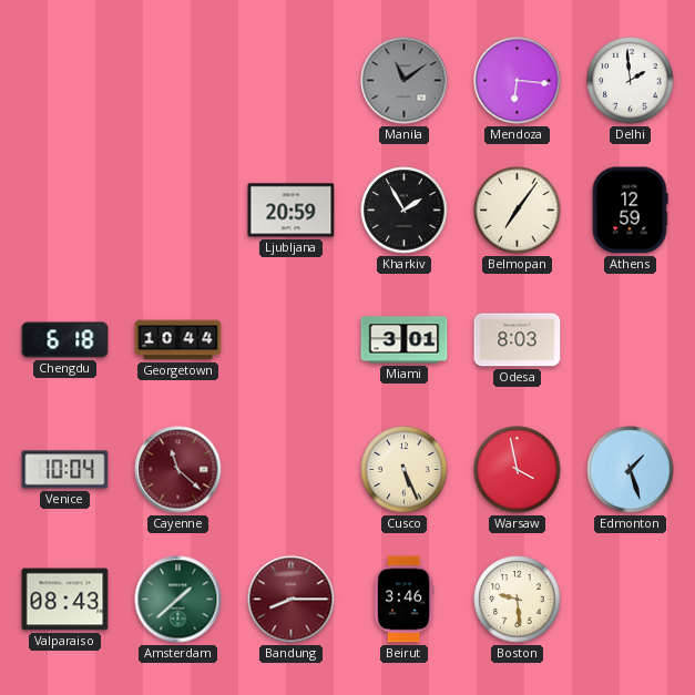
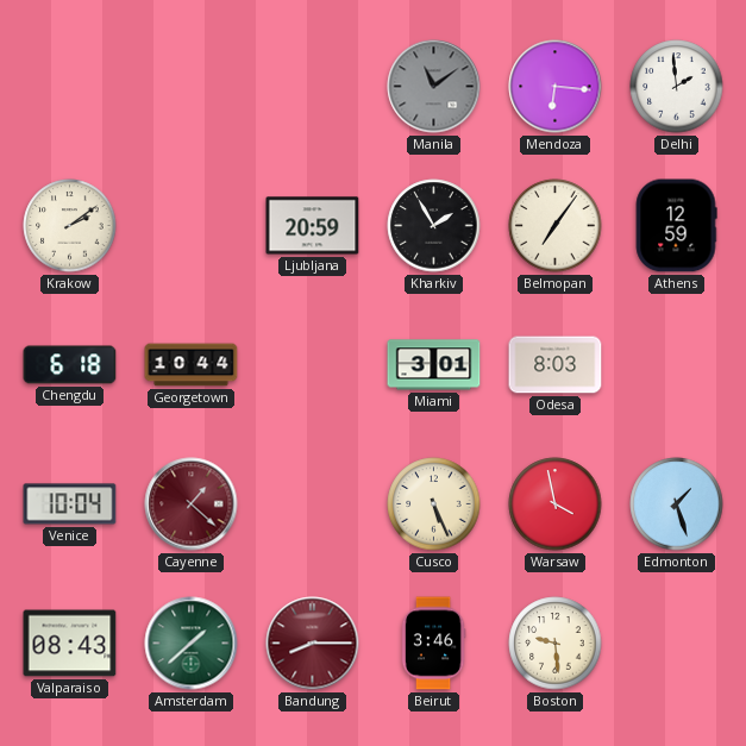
Krakow: none -> 2:09 (70, 226)
Cayenne: 11:22 -> 1:22 (192, 504)
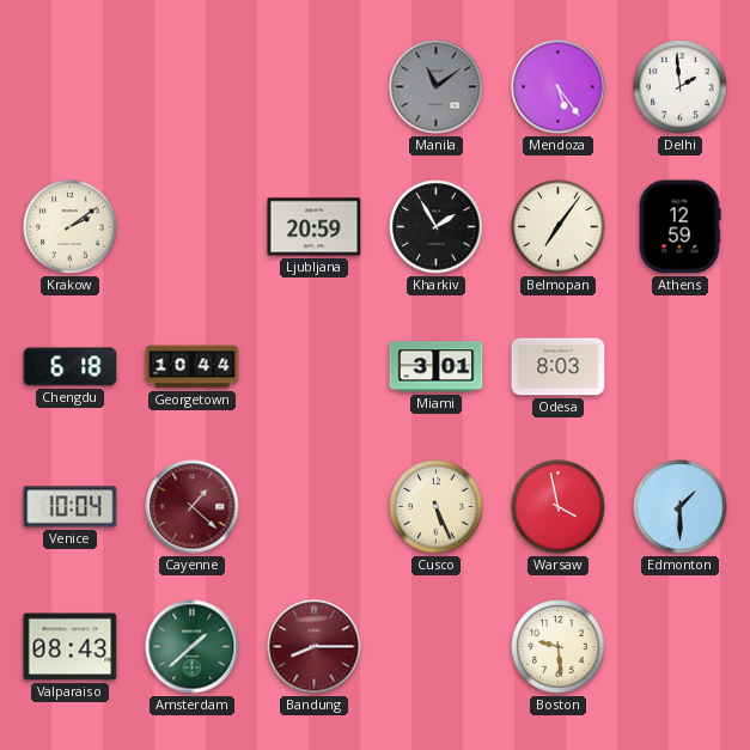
Mendoza: 6:16 -> 5:24 (559, 87)
Edmonton: 1:27 -> 1:30 (681, 507)
Beirut: 3:46 -> none (433, 644)
